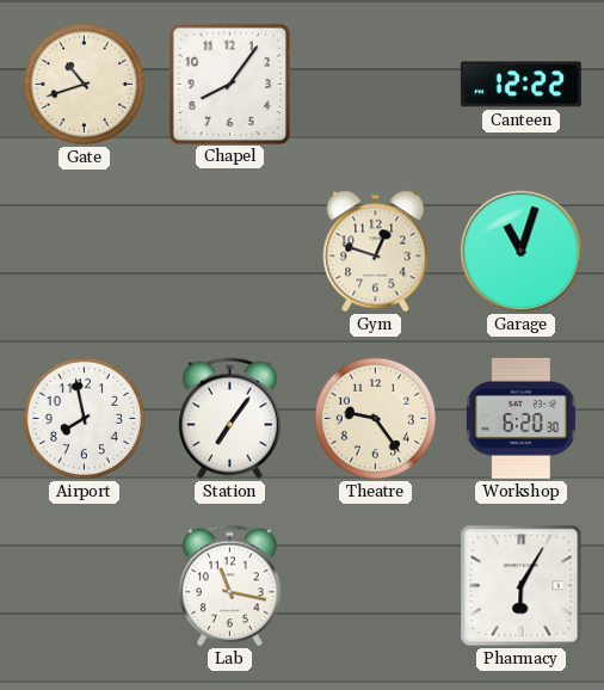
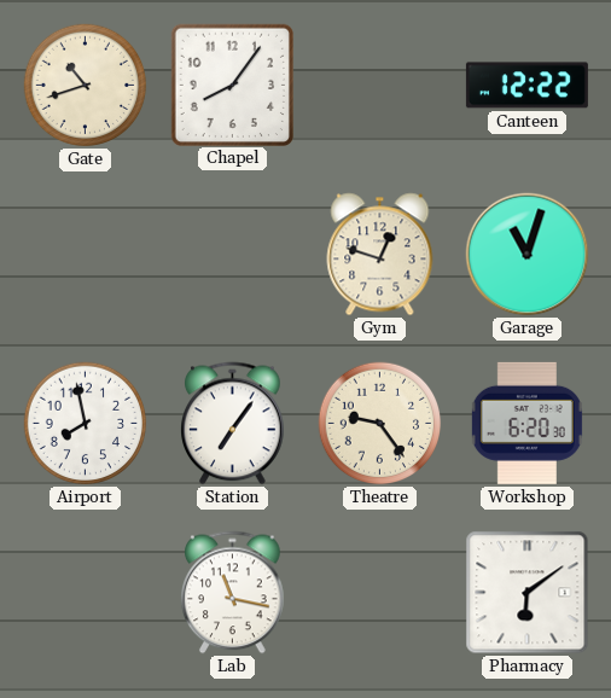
Pharmacy: 6:05 -> 6:09 (528, 593)
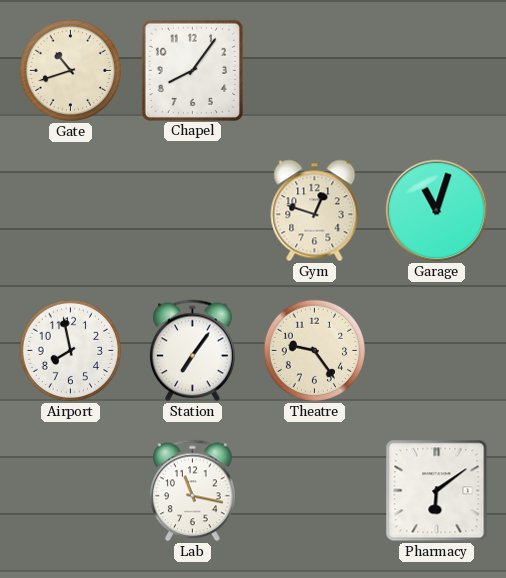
Canteen: 12:22 -> none (526, 86)
Workshop: 6:20 -> none (526, 423)
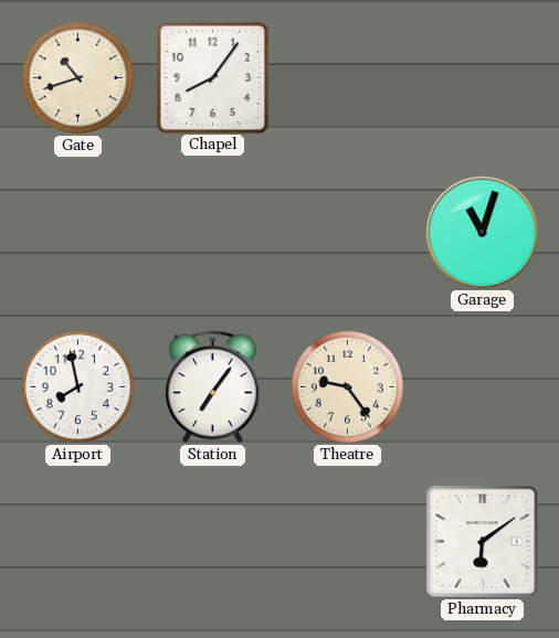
Gym: 12:48 -> none (315, 211)
Lab: 11:17 -> none (193, 491)
